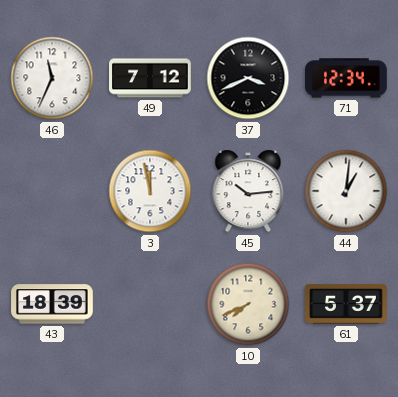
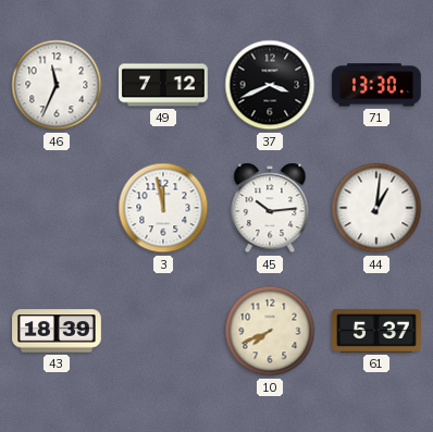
71: 12:34 -> 13:30 (376, 85)
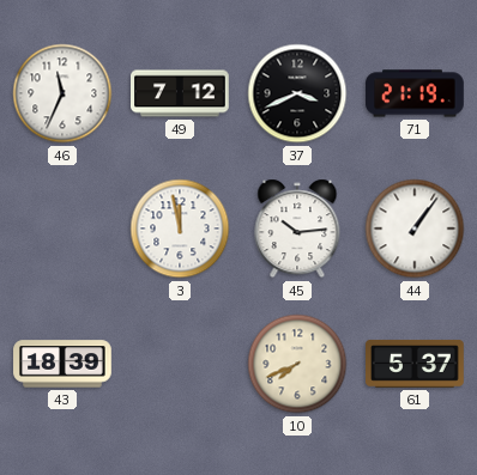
71: 13:30 -> 21:19 (415, 93)
44: 1:01 -> 1:06 (415, 229)
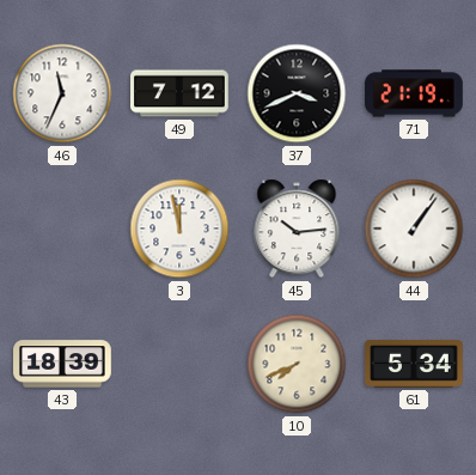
61: 5:37 -> 5:34 (414, 364)
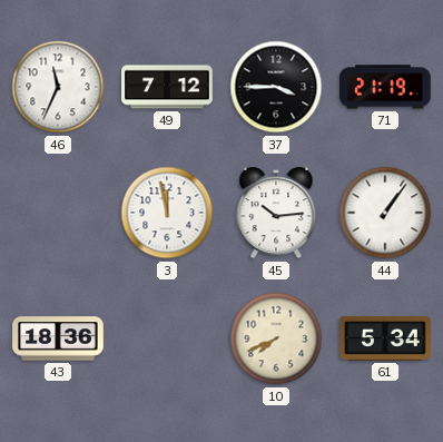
37: 3:41 -> 3:45 (276, 87)
43: 18:39 -> 18:36 (58, 338)
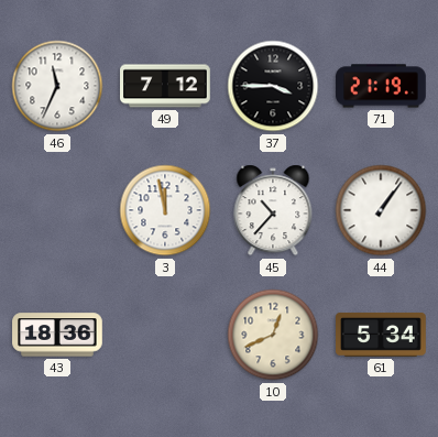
45: 10:14 -> 10:37 (273, 210)
10: 7:41 -> 12:41 (273, 335)
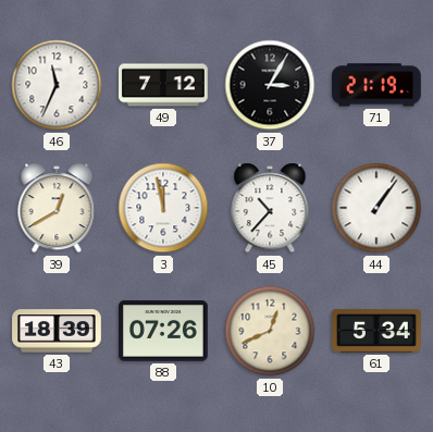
37: 3:45 -> 3:05 (270, 85)
39: none -> 12:40 (57, 208)
43: 18:36 -> 18:39 (57, 331)
88: none -> 07:26 (164, 331)
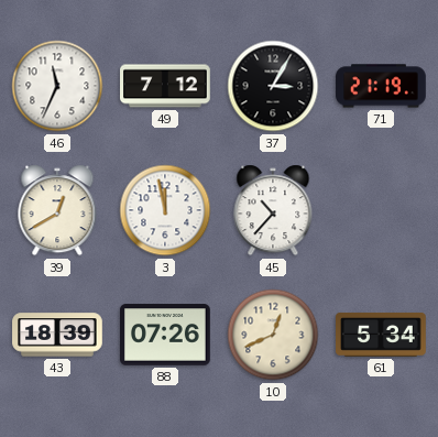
44: 1:06 -> none (376, 208)
